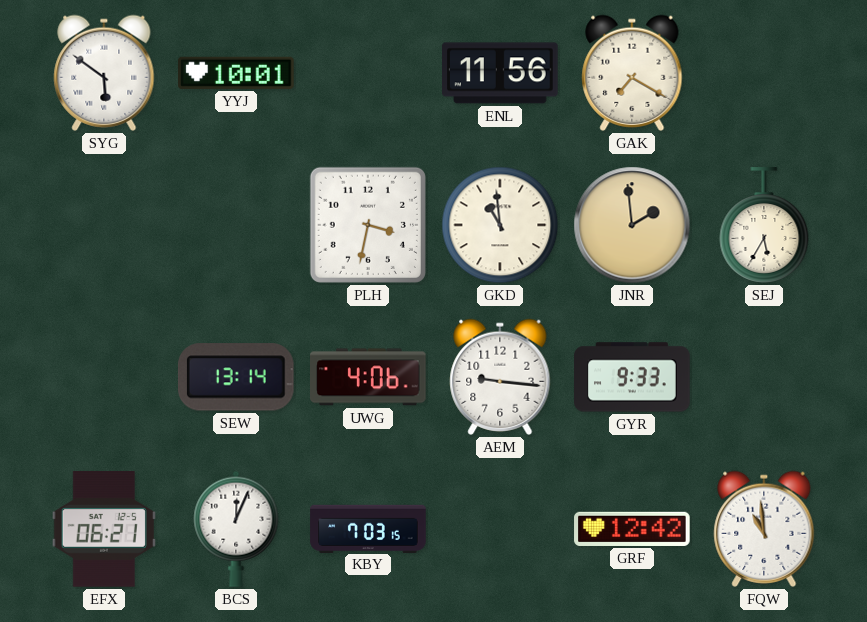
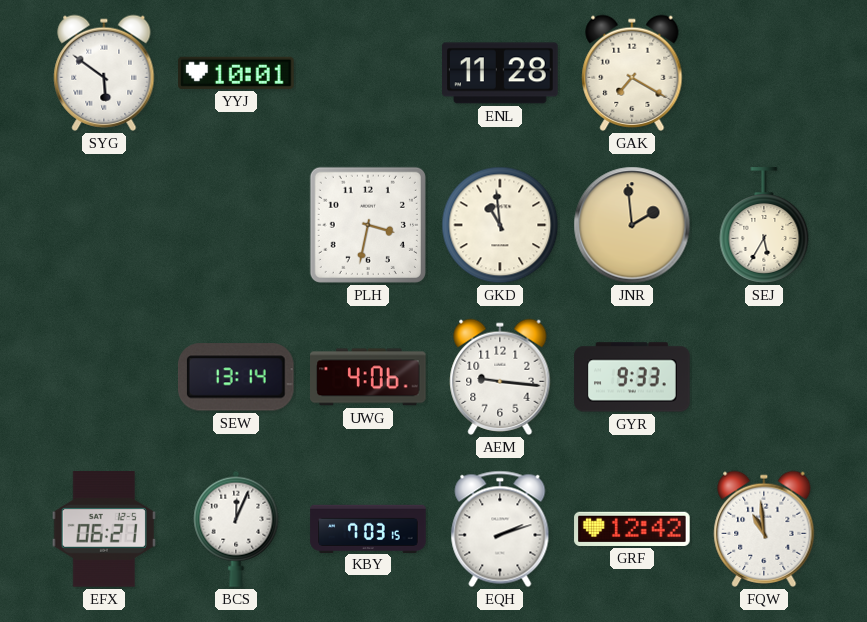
ENL: 11:56 -> 11:28 (500, 73)
EQH: none -> 2:12 (500, 529)
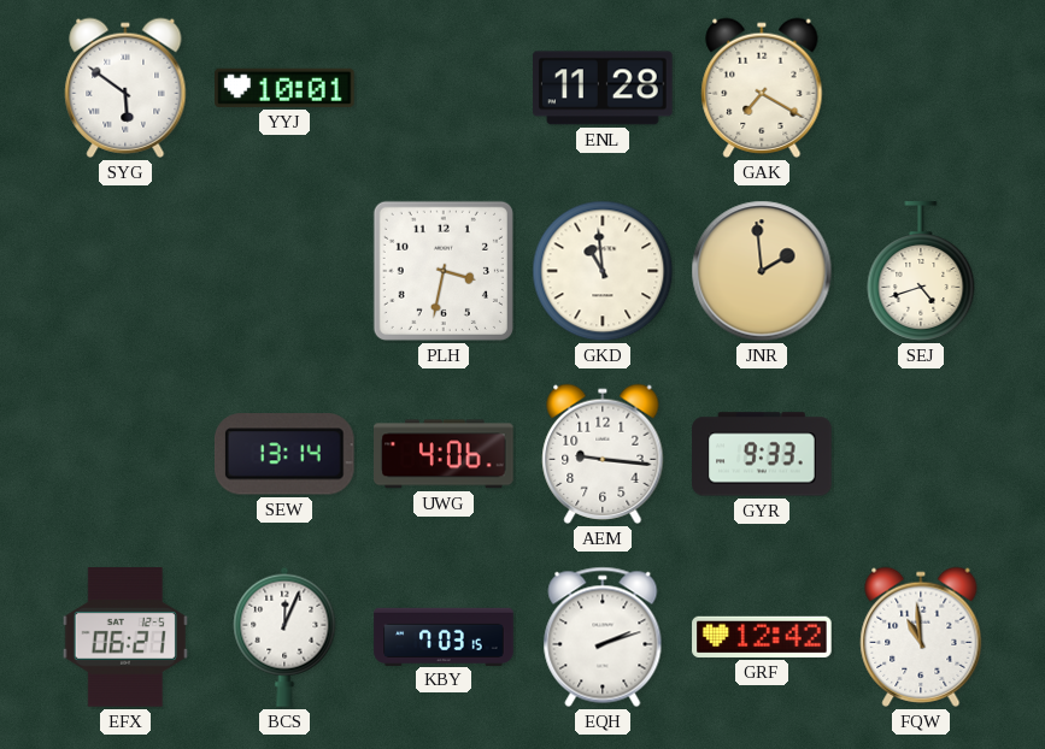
SEJ: 5:35 -> 4:42 (921, 271)
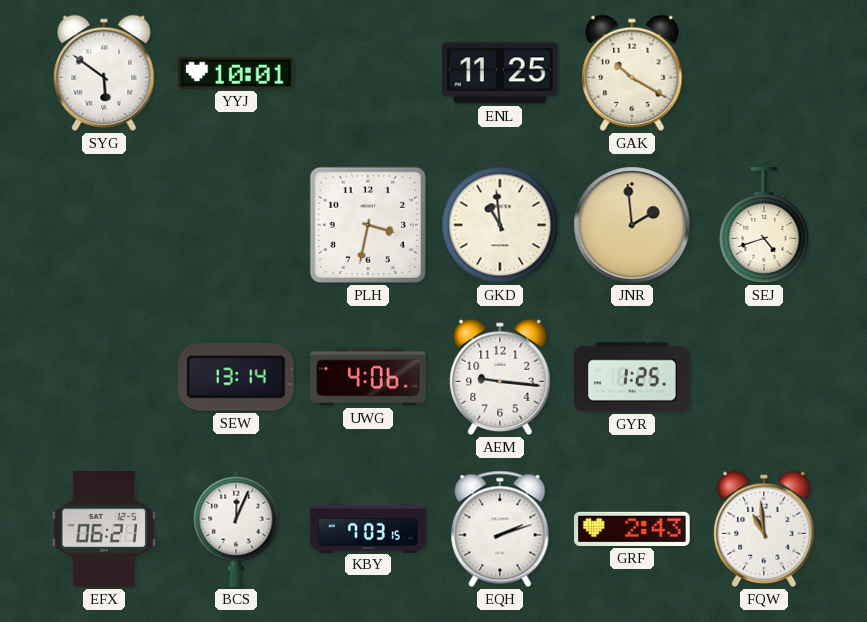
ENL: 11:28 -> 11:25 (500, 73)
GAK: 7:20 -> 10:20 (632, 73)
GYR: 9:33 -> 1:25 (632, 377)
GRF: 12:42 -> 2:43 (632, 529)
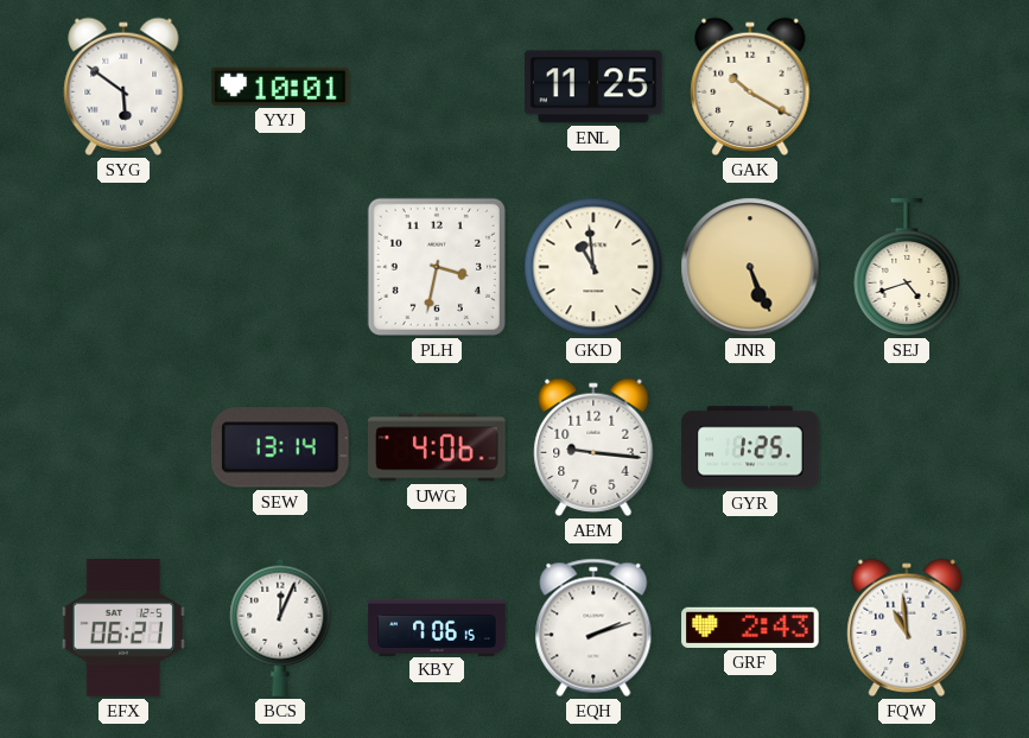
JNR: 1:59 -> 5:26 (750, 267)
KBY: 7:03 -> 7:06 (437, 626)
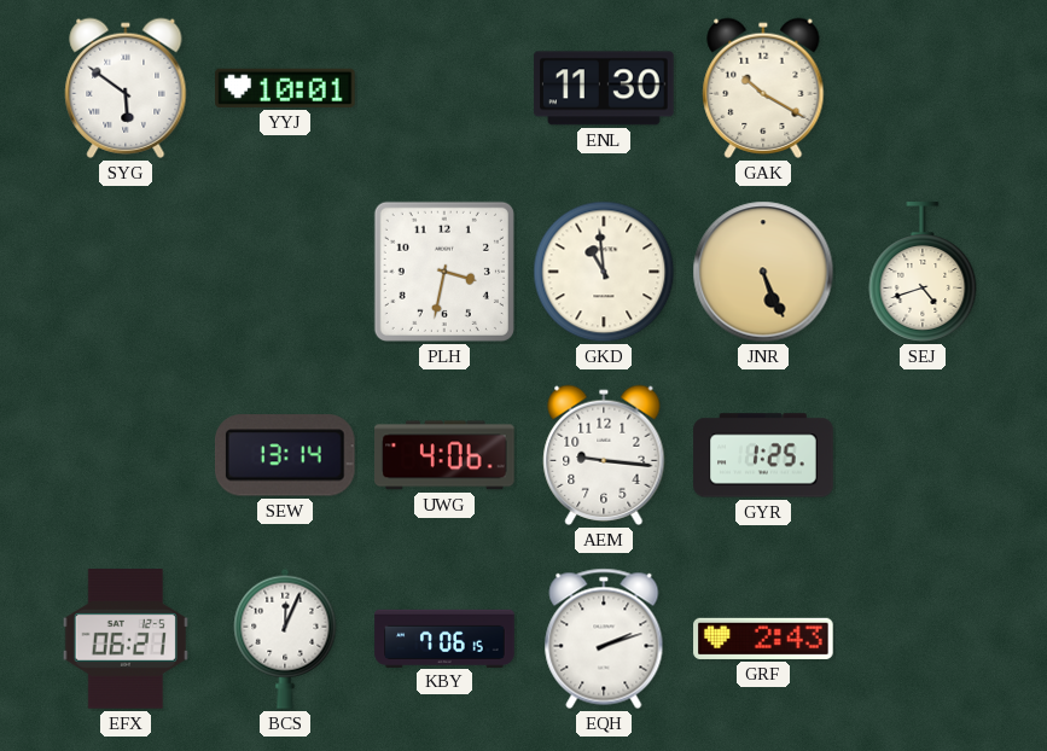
ENL: 11:25 -> 11:30 (604, 88)
FQW: 10:59 -> none (907, 628)
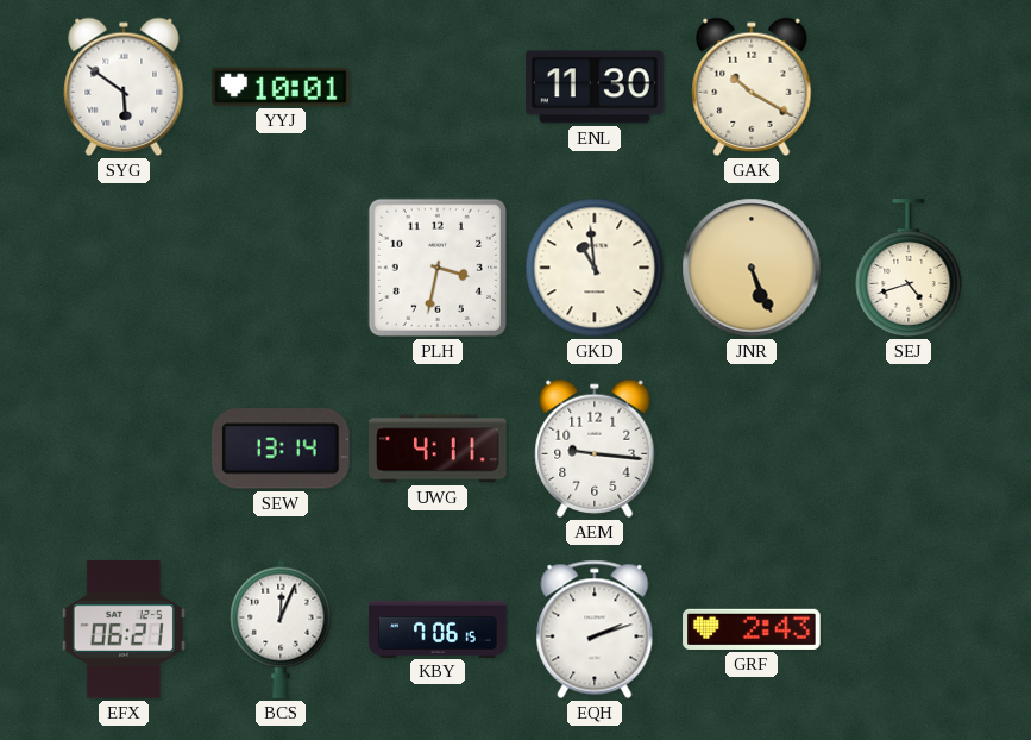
UWG: 4:06 -> 4:11 (439, 449)
GYR: 1:25 -> none (763, 455)
